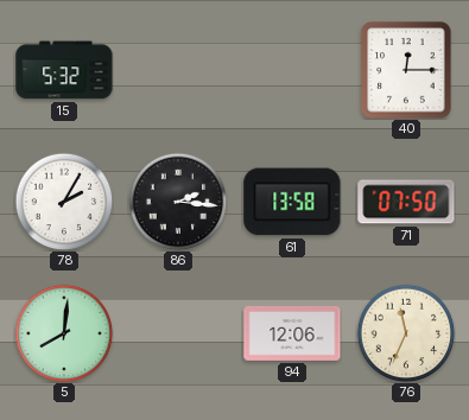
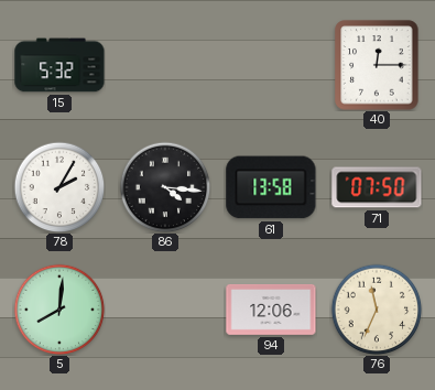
86: 2:16 -> 4:16 (165, 187)
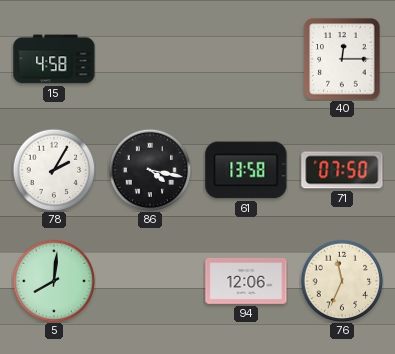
15: 5:32 -> 4:58 (54, 59)
86: 4:16 -> 4:17 (150, 170)
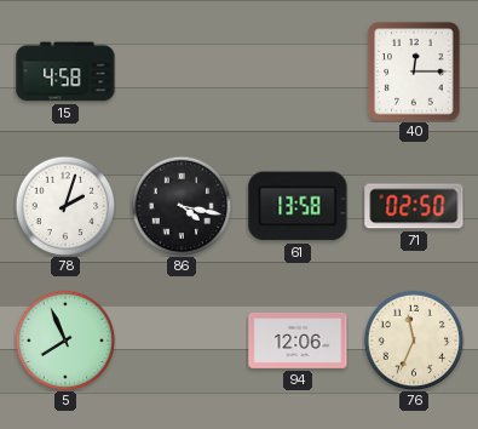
78: 2:05 -> 2:03 (65, 206)
71: 07:50 -> 02:50 (414, 206)
5: 8:01 -> 7:56 (65, 341)
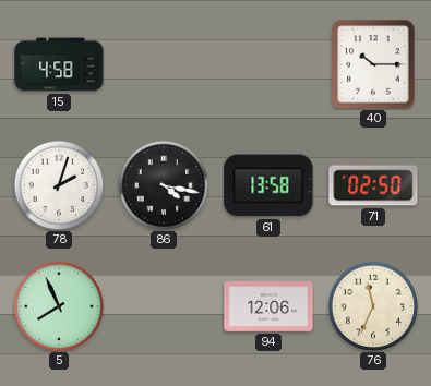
40: 12:15 -> 10:15 (373, 64)
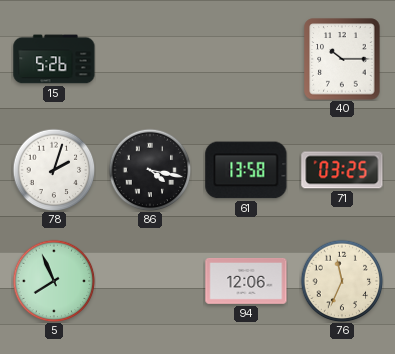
15: 4:58 -> 5:26 (54, 59)
71: 02:50 -> 03:25 (342, 170)
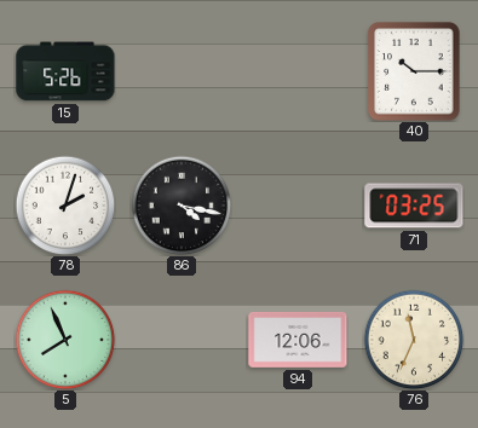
61: 13:58 -> none (246, 170)
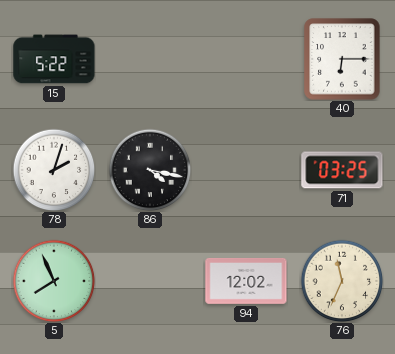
15: 5:26 -> 5:22 (54, 59)
40: 10:15 -> 6:15 (342, 59)
94: 12:06 -> 12:02 (246, 281)
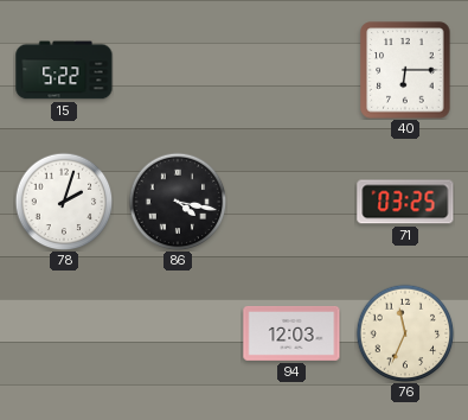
5: 7:56 -> none (54, 281)
94: 12:02 -> 12:03 (291, 333)
